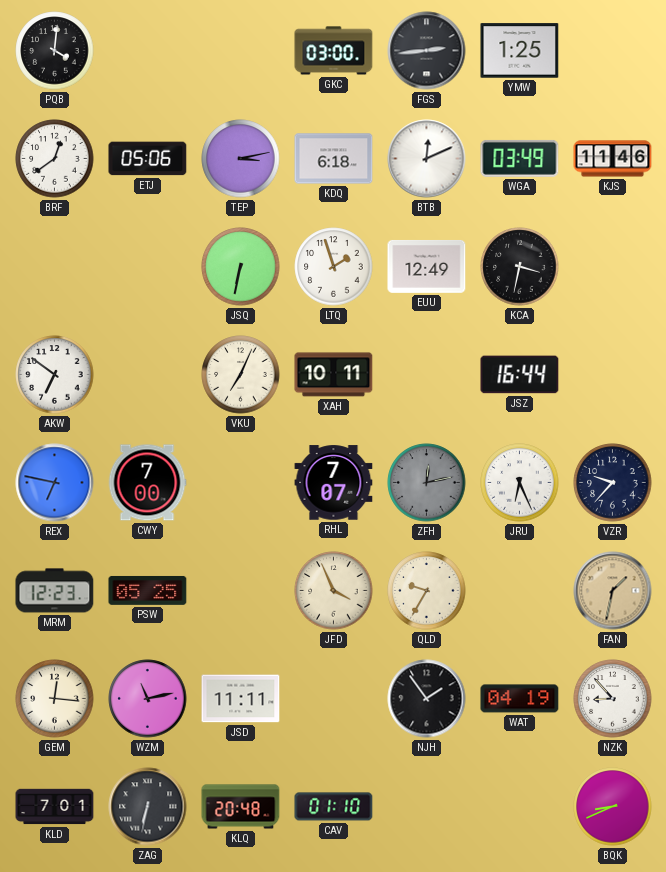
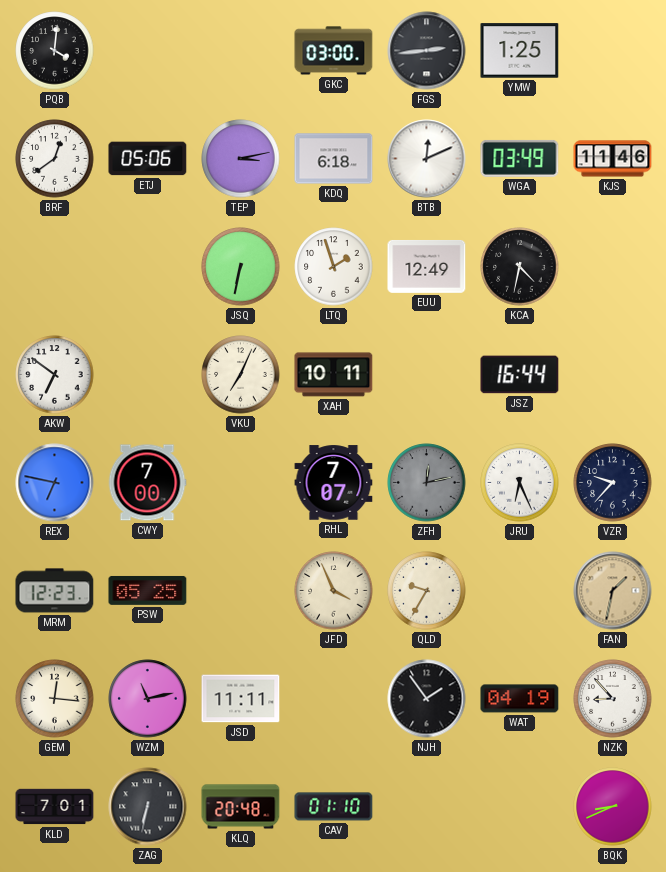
KCA: 3:32 -> 4:32 (520, 267)
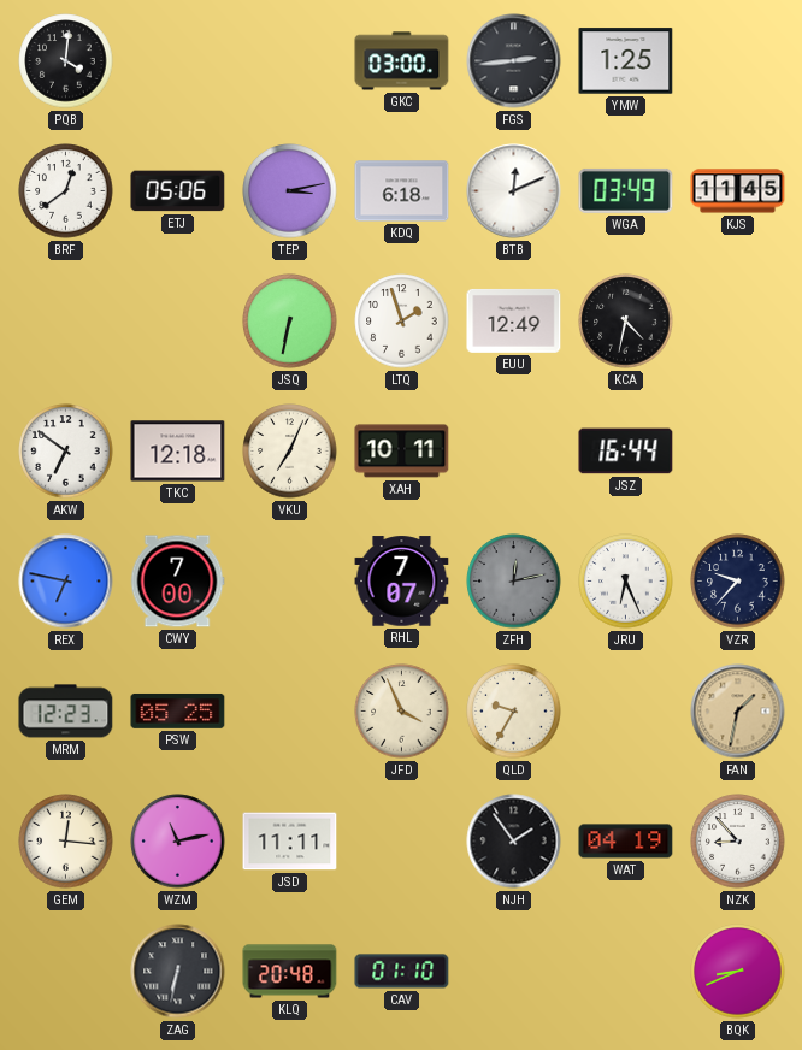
KJS: 11:46 -> 11:45 (738, 191)
TKC: none -> 12:18 (178, 452)
KLD: 7:01 -> none (55, 807)
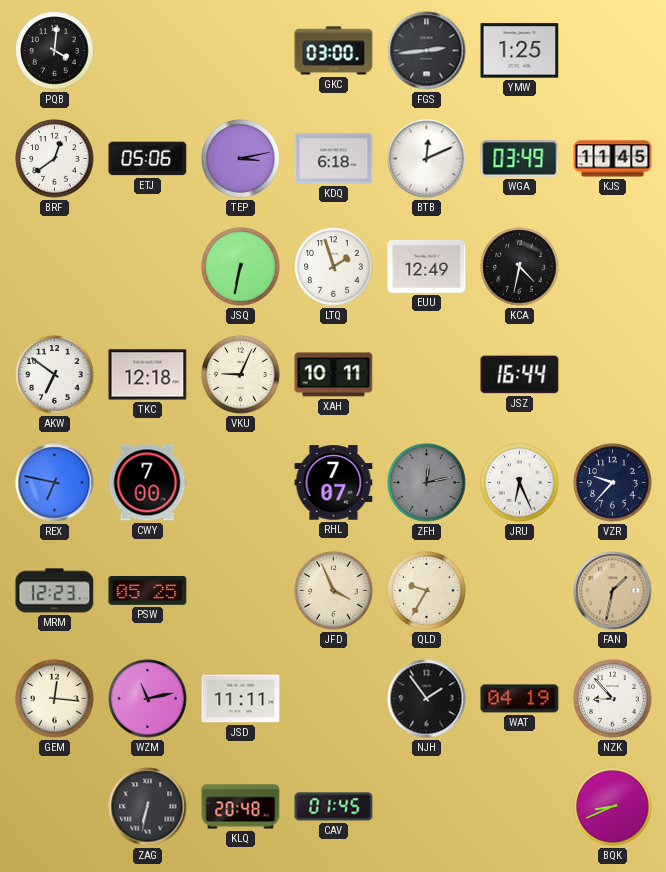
VKU: 7:04 -> 9:04 (241, 375)
CAV: 01:10 -> 01:45 (334, 807)
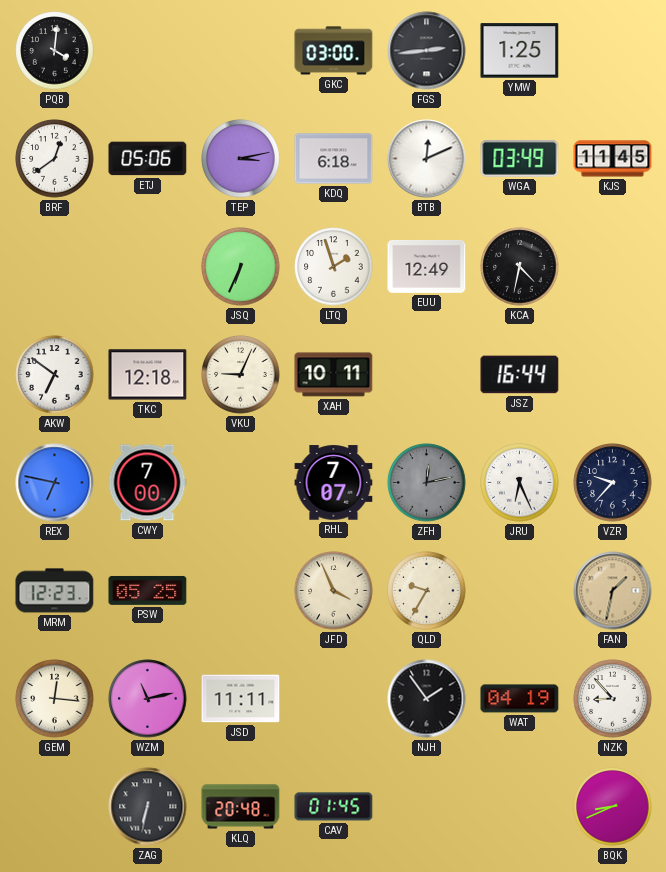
JSQ: 6:32 -> 6:34 (241, 267)
